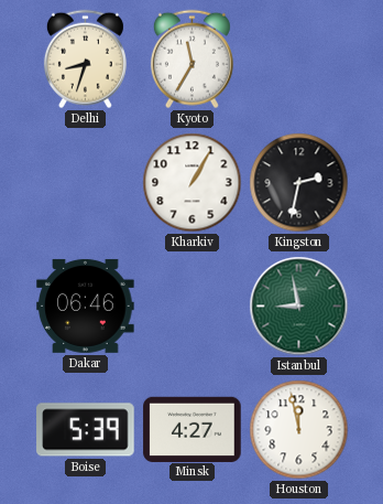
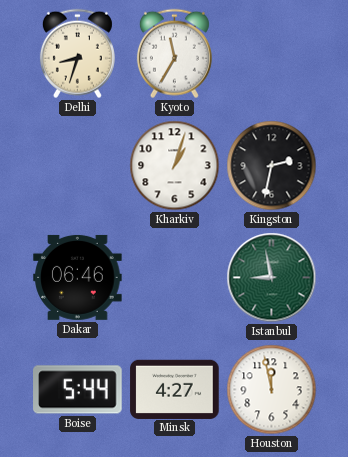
Kharkiv: 1:05 -> 1:03 (175, 166)
Boise: 5:39 -> 5:44 (78, 390)
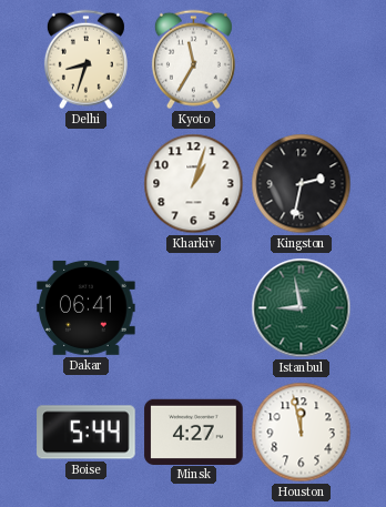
Dakar: 06:46 -> 06:41 (87, 307)
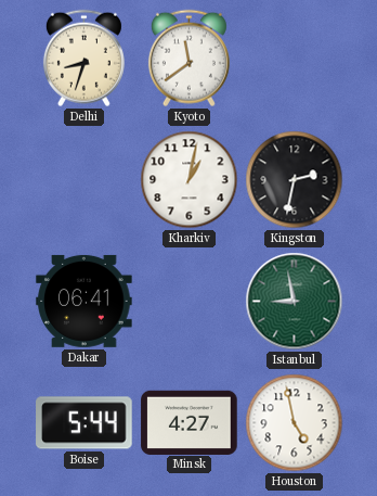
Kyoto: 11:35 -> 11:39 (188, 59)
Kharkiv: 1:03 -> 1:02 (190, 180)
Houston: 11:58 -> 4:58 (295, 423)
